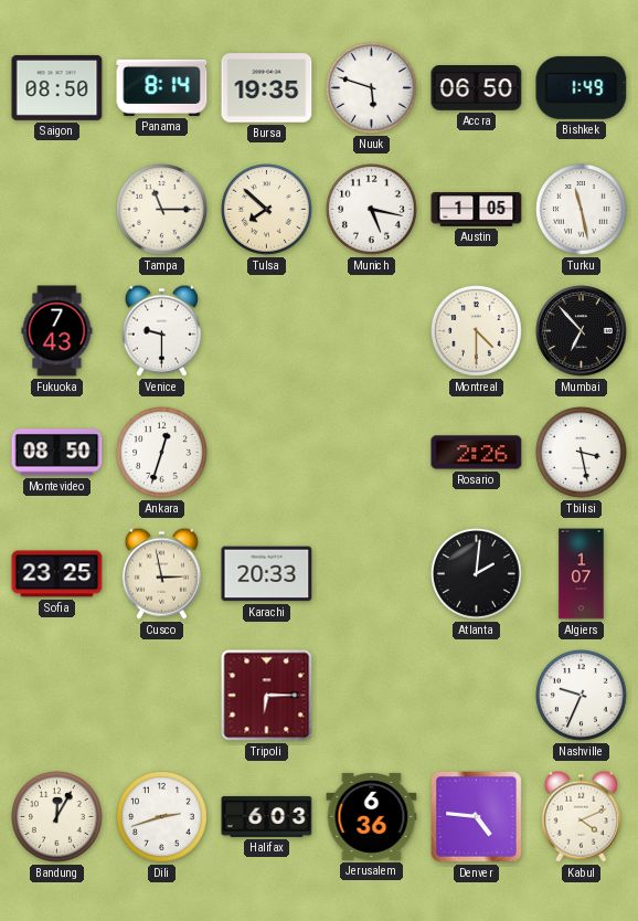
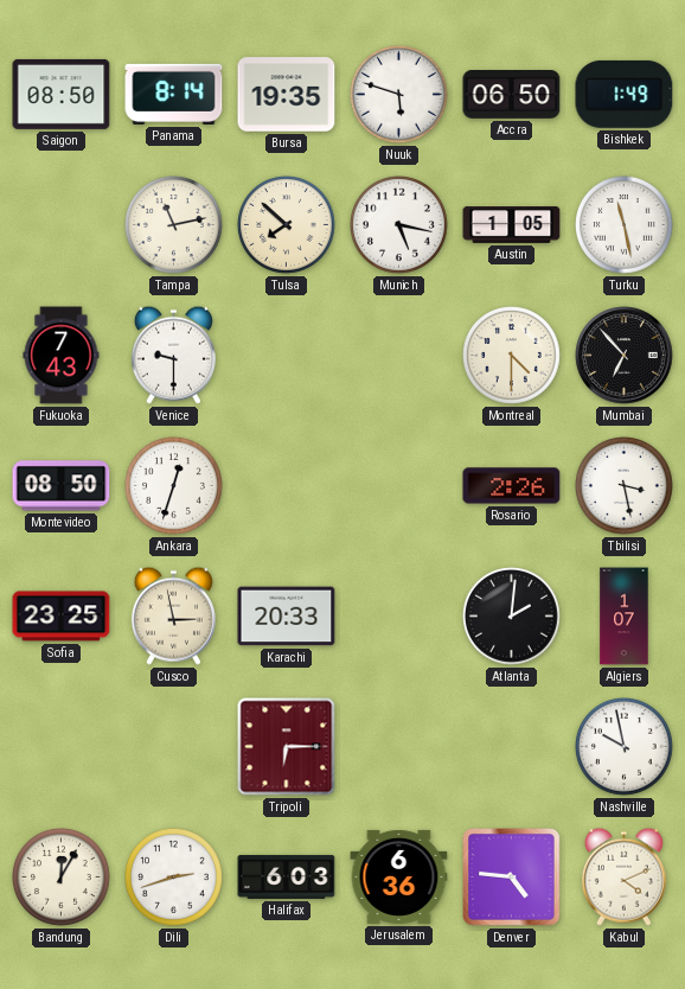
Tampa: 11:15 -> 11:13 (174, 225)
Nashville: 9:34 -> 9:58 (625, 747)
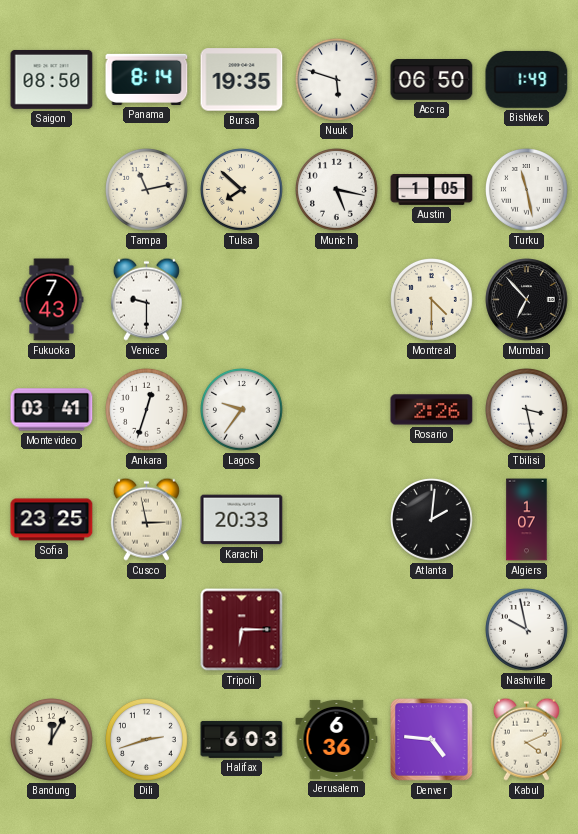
Montevideo: 08:50 -> 03:41 (52, 410)
Lagos: none -> 9:36 (242, 410)
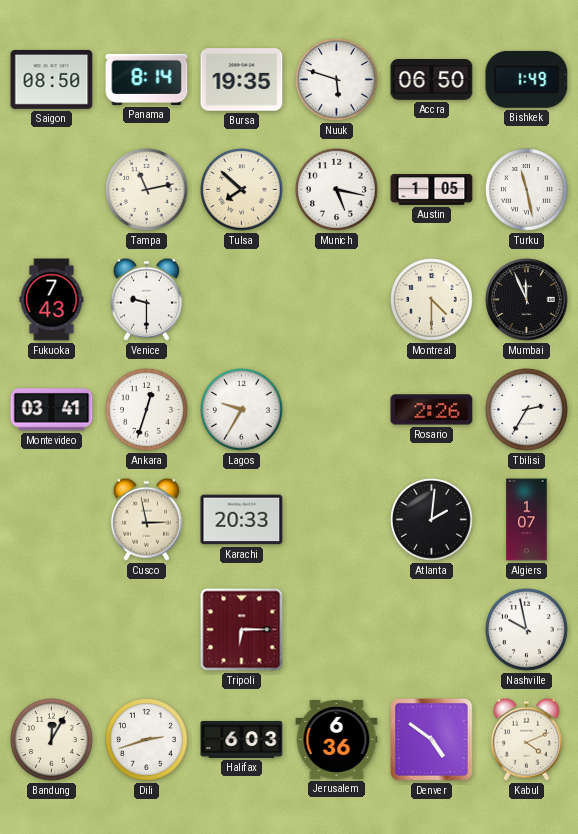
Mumbai: 6:53 -> 11:56 (527, 300)
Lagos: 9:36 -> 9:35 (242, 410)
Tbilisi: 3:28 -> 2:35 (527, 410)
Sofia: 23:25 -> none (52, 520)
Denver: 4:46 -> 4:51 (432, 740)
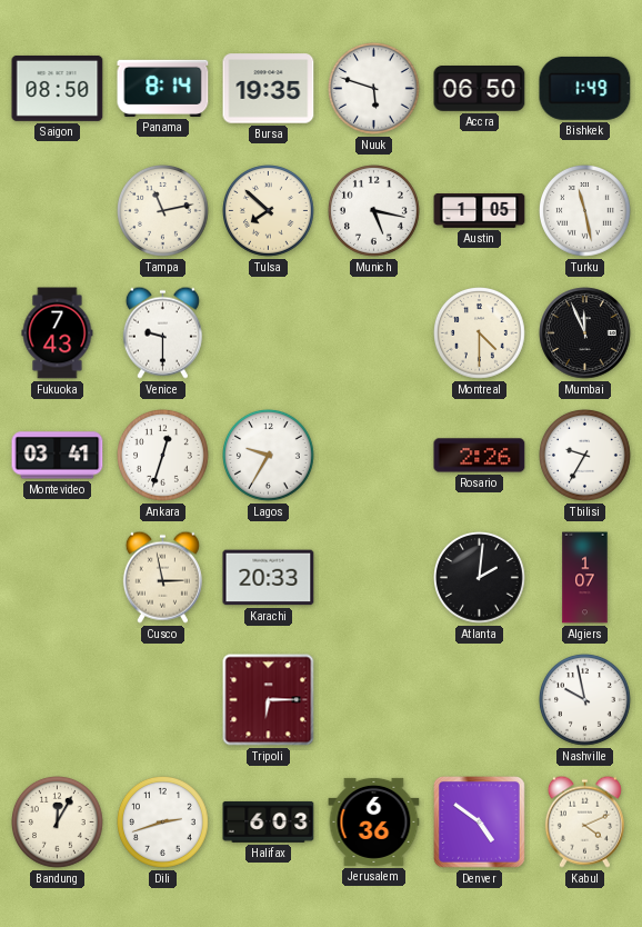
Tbilisi: 2:35 -> 9:35 (585, 456)
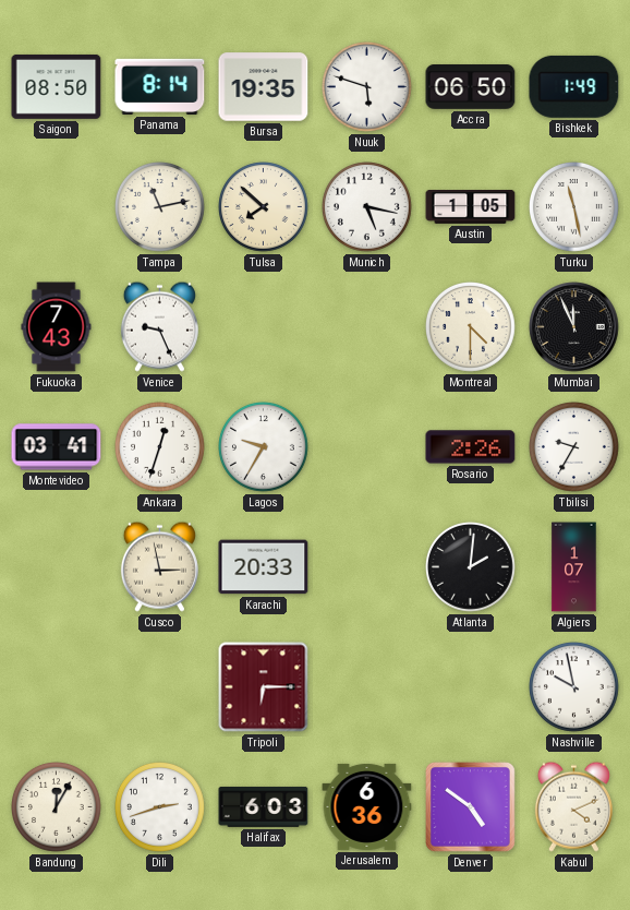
Venice: 9:30 -> 9:26 (159, 326)
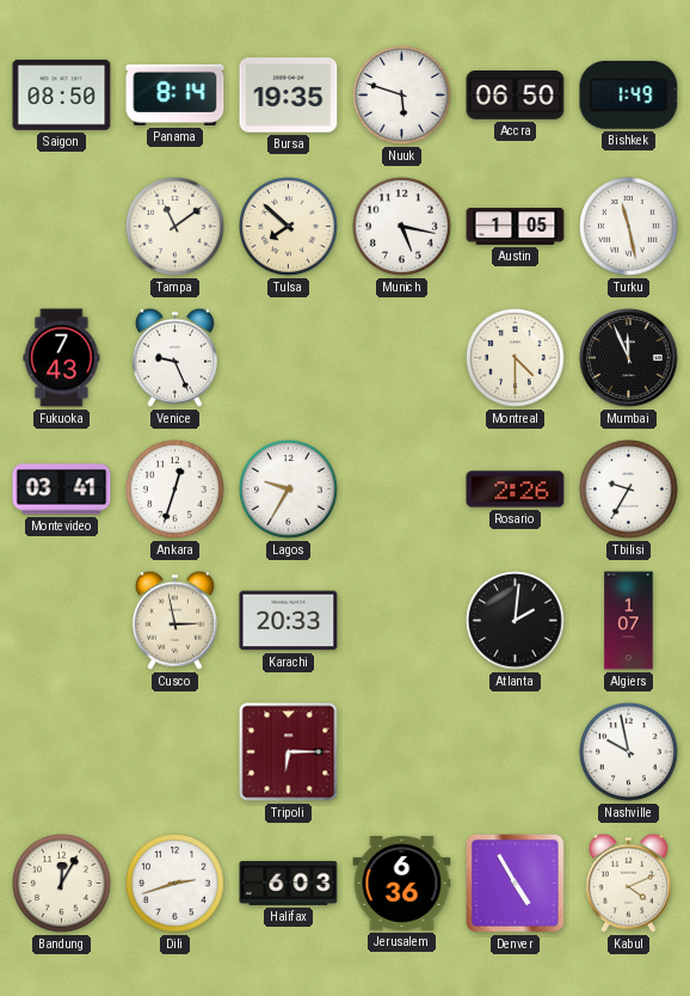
Tampa: 11:13 -> 11:09 (175, 227)
Denver: 4:51 -> 4:55 (516, 884)
